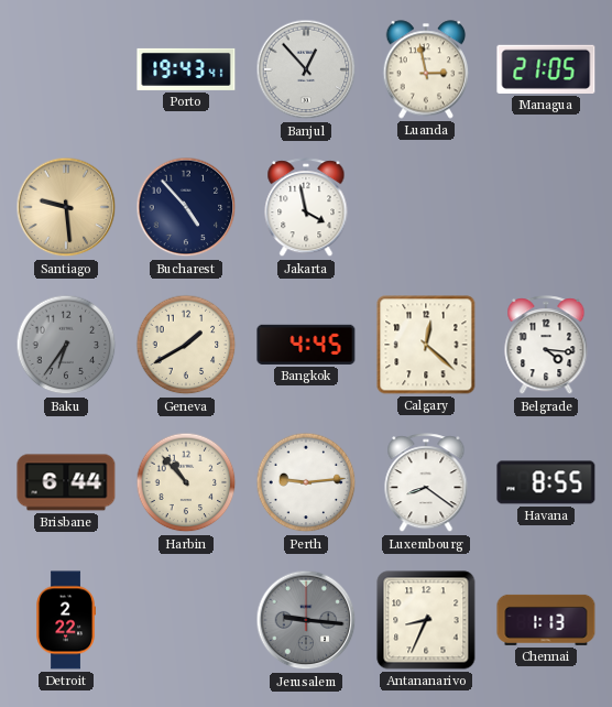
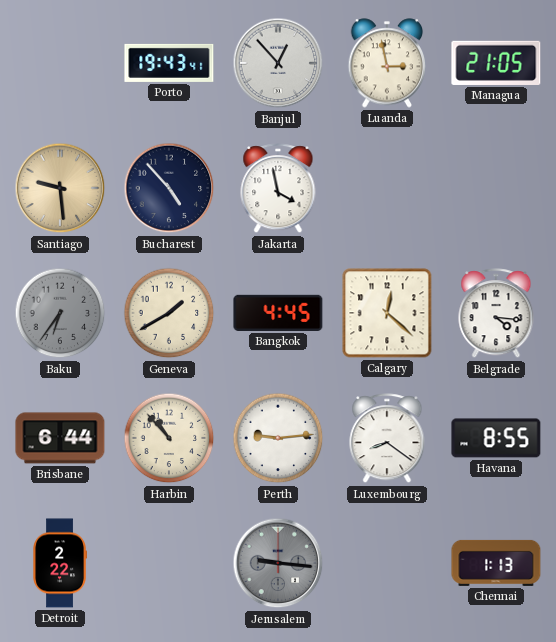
Antananarivo: 8:34 -> none (426, 620)
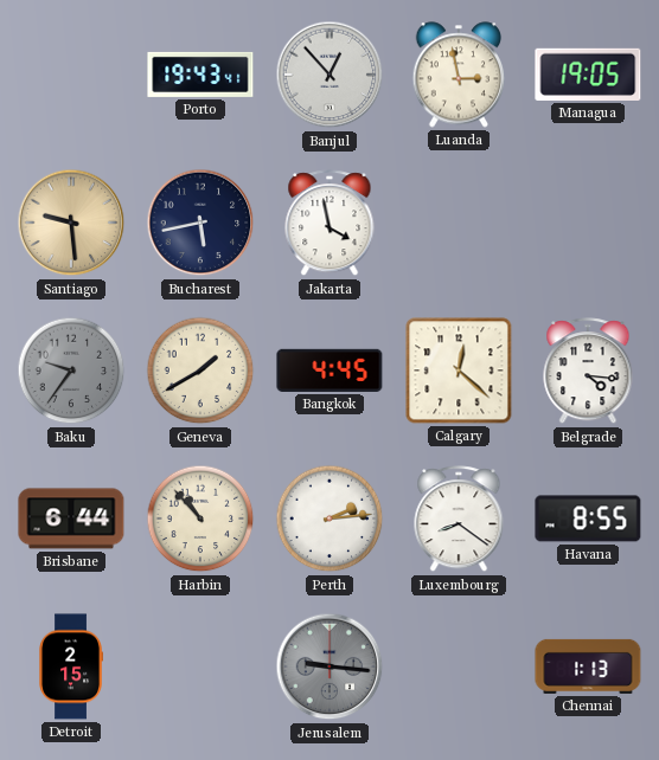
Managua: 21:05 -> 19:05 (588, 75)
Bucharest: 4:53 -> 5:43 (200, 223)
Baku: 6:36 -> 9:36 (71, 371)
Perth: 9:14 -> 2:14 (329, 519)
Detroit: 2:22 -> 2:15 (70, 666)
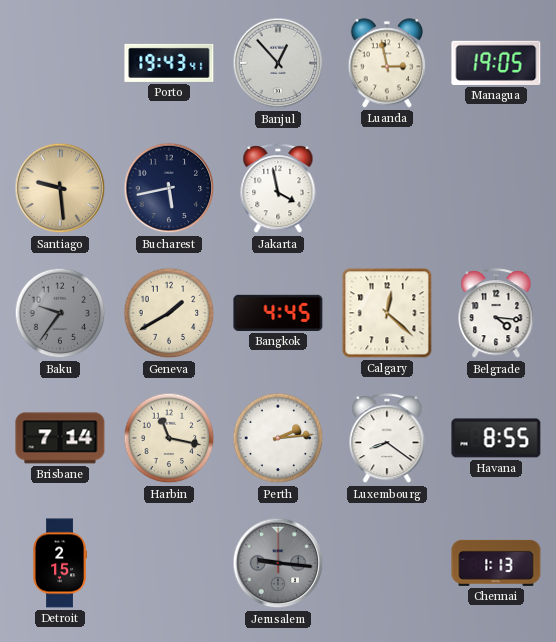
Brisbane: 6:44 -> 7:14 (60, 438)
Harbin: 10:53 -> 11:17 (169, 438)
